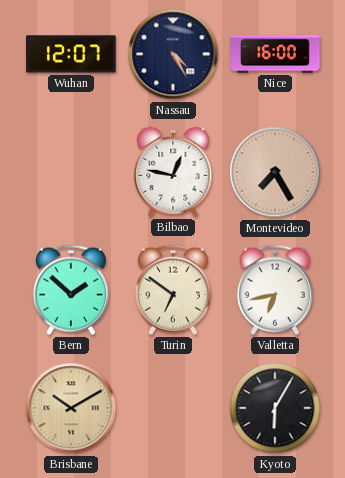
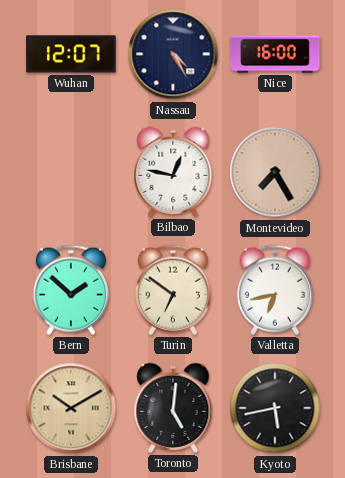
Toronto: none -> 5:01 (173, 408)
Kyoto: 6:05 -> 5:43 (275, 408)
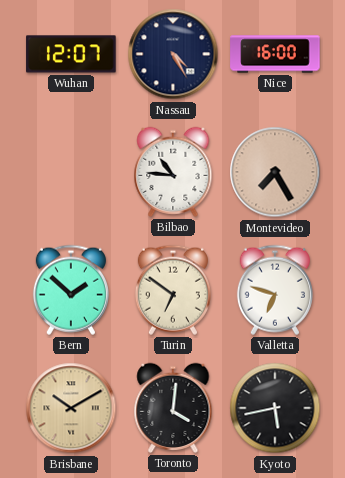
Bilbao: 12:47 -> 10:46 (173, 172)
Valletta: 6:43 -> 6:48 (275, 290)
Toronto: 5:01 -> 4:01 (173, 408)
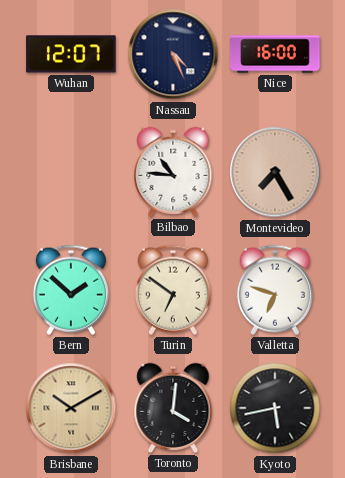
Nassau: 4:25 -> 4:26 (173, 54)
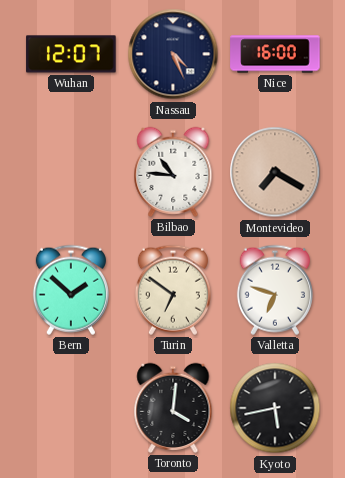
Montevideo: 7:25 -> 7:20 (275, 172)
Brisbane: 10:10 -> none (71, 408)
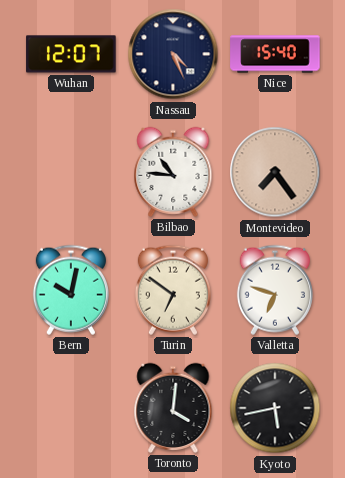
Nice: 16:00 -> 15:40 (275, 54)
Montevideo: 7:20 -> 7:24 (275, 172)
Bern: 1:52 -> 10:02 (71, 290)
